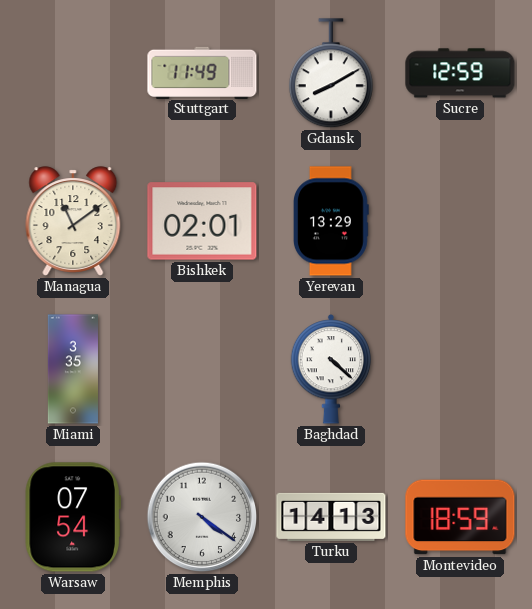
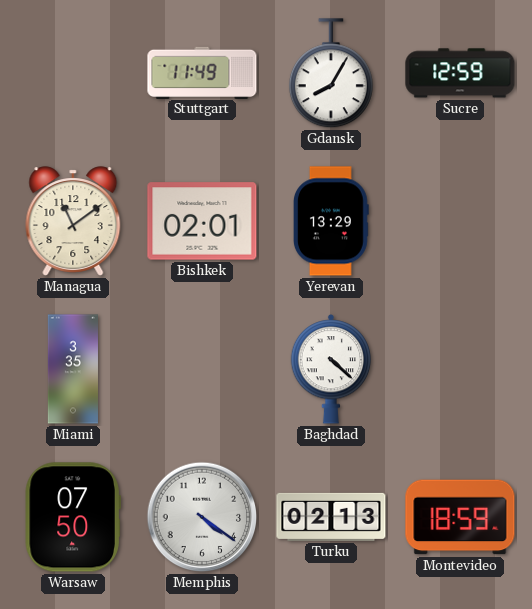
Gdansk: 8:10 -> 8:05 (331, 74)
Warsaw: 07:54 -> 07:50 (73, 517)
Turku: 14:13 -> 02:13 (331, 517)
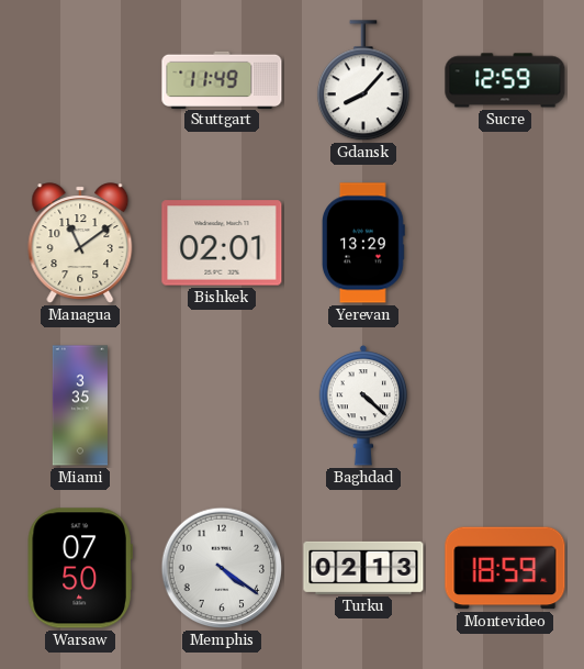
Gdansk: 8:05 -> 8:07 (363, 81)
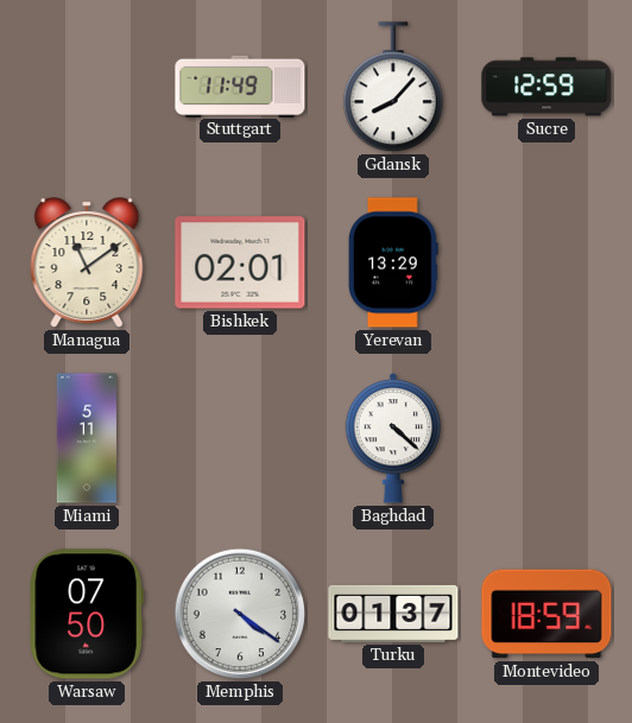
Miami: 3:35 -> 5:11 (87, 438)
Turku: 02:13 -> 01:37 (393, 614)
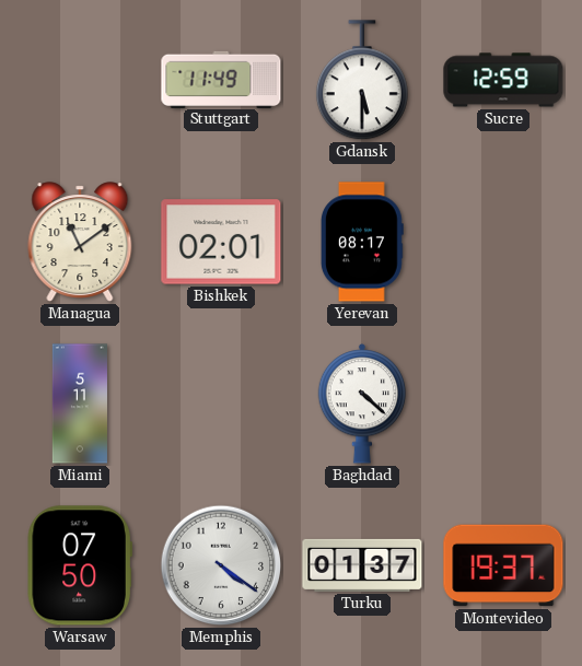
Gdansk: 8:07 -> 5:30 (362, 81)
Yerevan: 13:29 -> 08:17 (362, 242)
Montevideo: 18:59 -> 19:37 (503, 565)
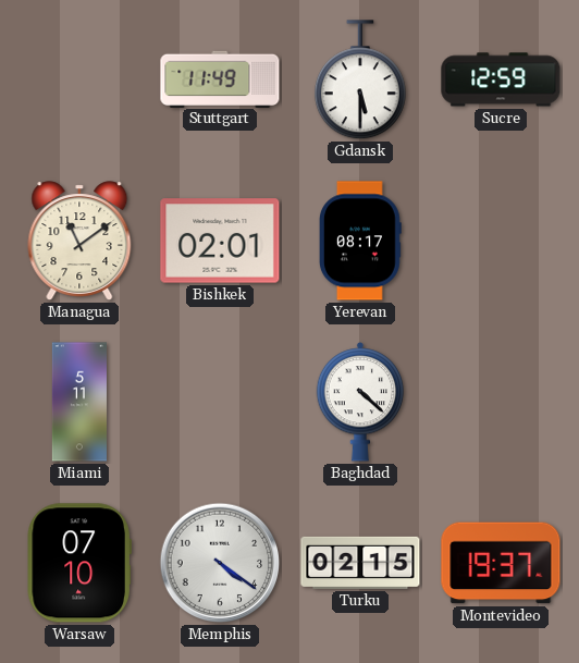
Warsaw: 07:50 -> 07:10 (79, 563)
Turku: 01:37 -> 02:15 (360, 563)
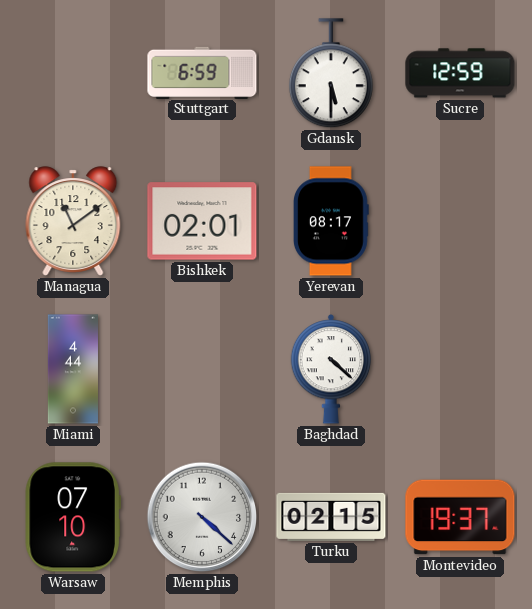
Stuttgart: 11:49 -> 6:59 (202, 72)
Miami: 5:11 -> 4:44 (73, 369)
Memphis: 4:21 -> 4:22 (202, 517)
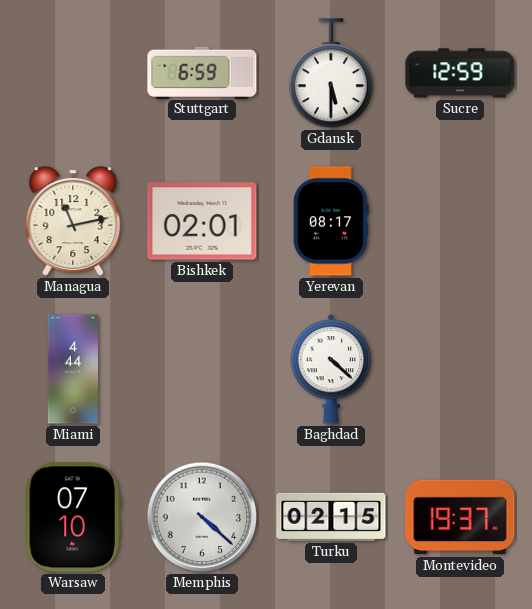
Managua: 11:09 -> 11:13 (73, 221)
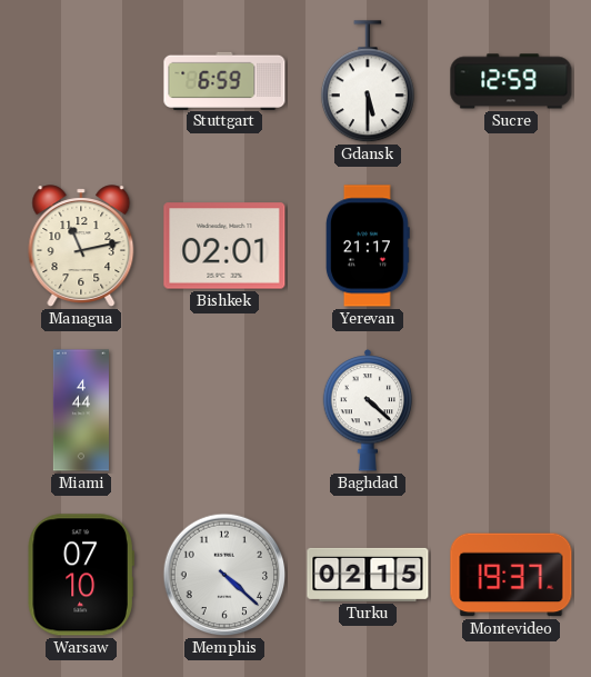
Yerevan: 08:17 -> 21:17 (368, 246)
